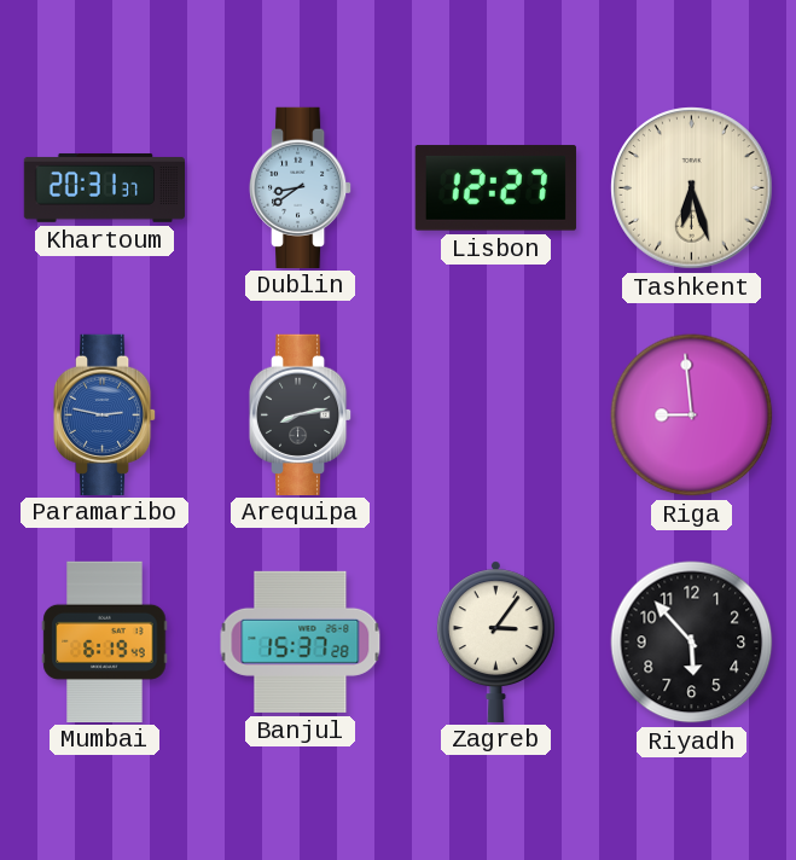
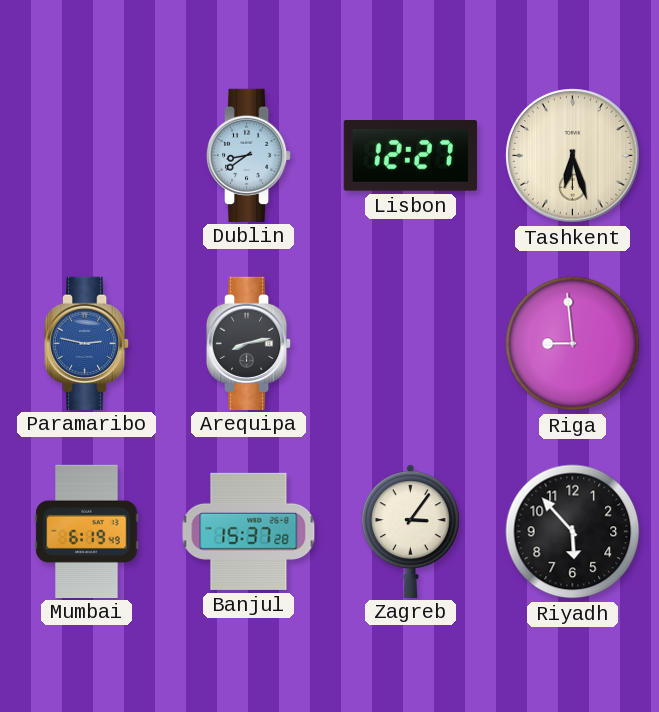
Khartoum: 20:31 -> none (105, 187)
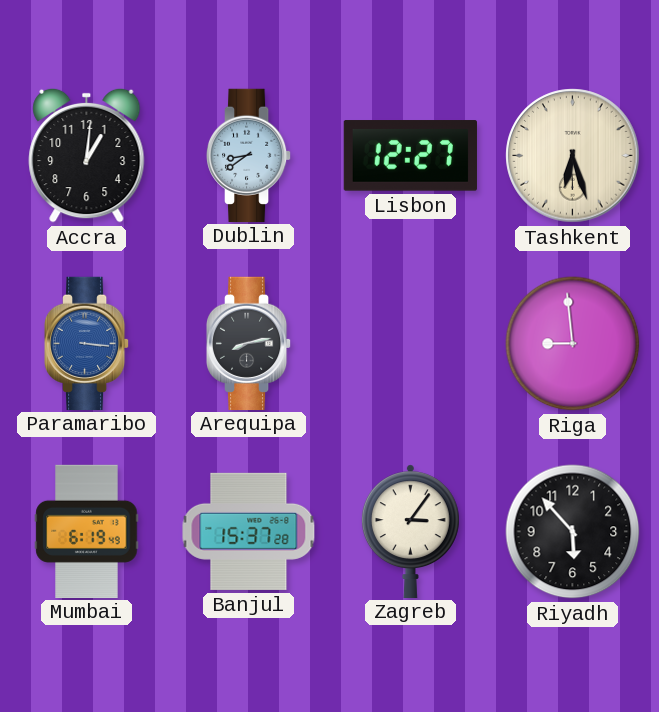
Accra: none -> 1:01 (87, 155)
Paramaribo: 2:47 -> 3:16 (87, 343)
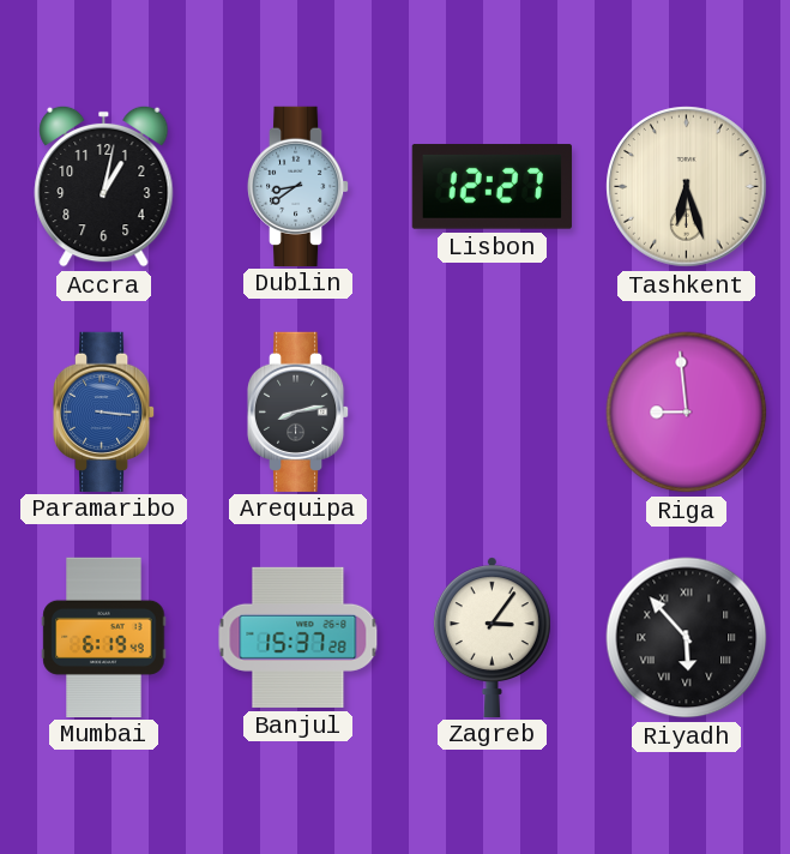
Accra: 1:01 -> 1:02 (104, 186)
Riyadh numerals: Arabic -> Roman (687, 638)
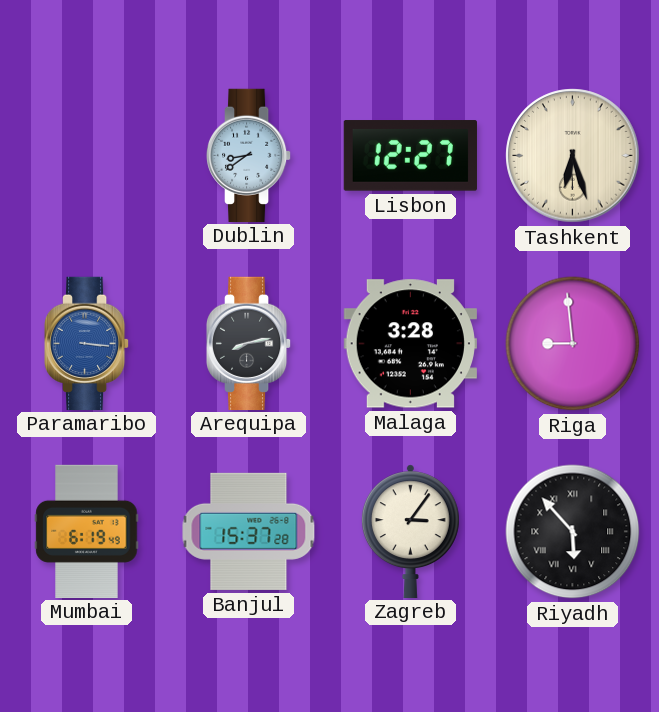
Accra: 1:02 -> none (104, 186)
Malaga: none -> 3:28 (410, 344)
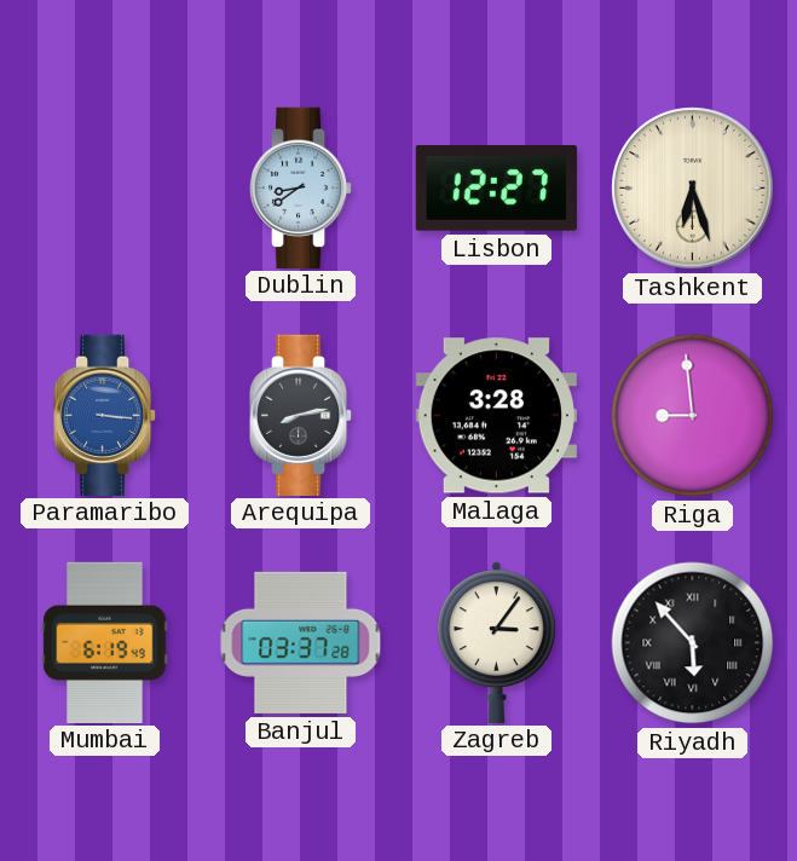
Banjul: 15:37 -> 03:37 (301, 642)
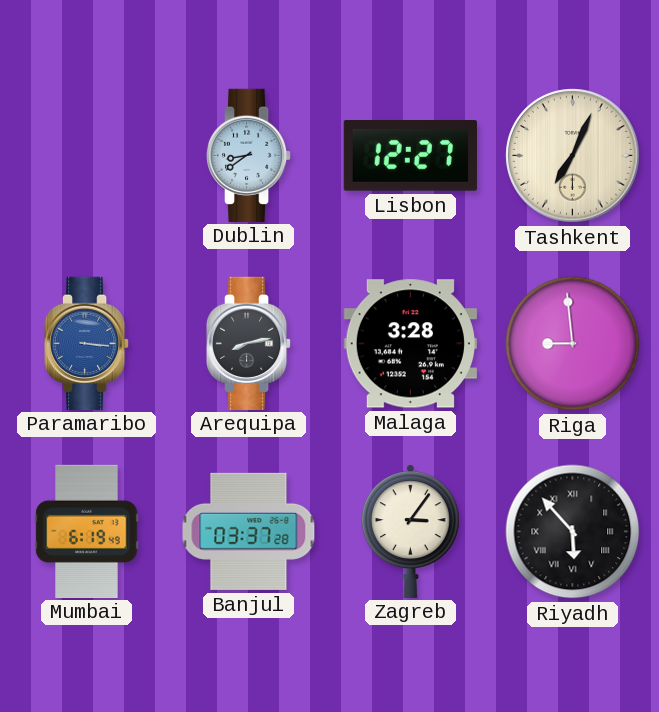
Tashkent: 6:27 -> 7:04 (573, 156)
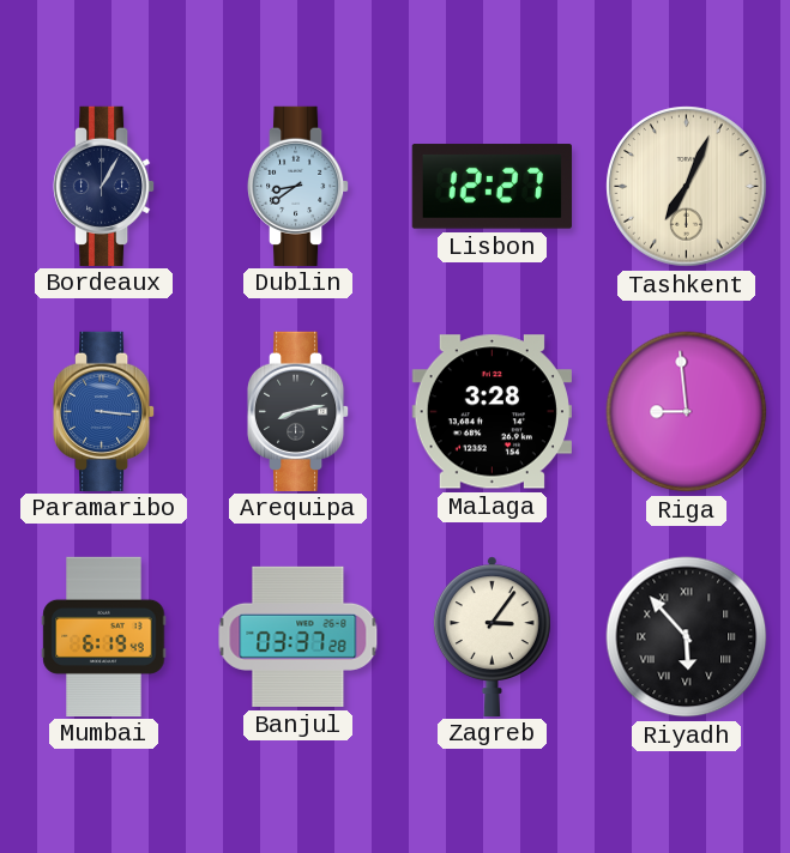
Bordeaux: none -> 1:05 (104, 186)
